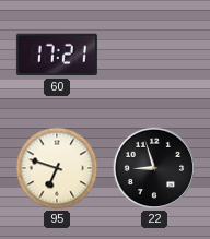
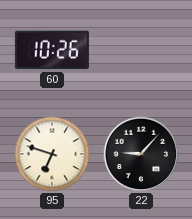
60: 17:21 -> 10:26 (52, 50)
22: 8:57 -> 9:07 (141, 154)
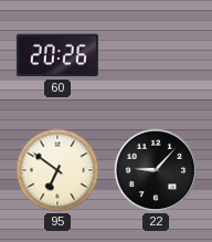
60: 10:26 -> 20:26 (57, 55)
95: 6:48 -> 6:51 (57, 170)
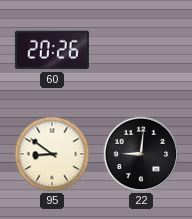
95: 6:51 -> 8:51 (52, 154)
22: 9:07 -> 9:01 (141, 154)
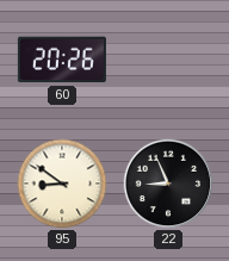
22: 9:01 -> 8:56 (168, 184)
